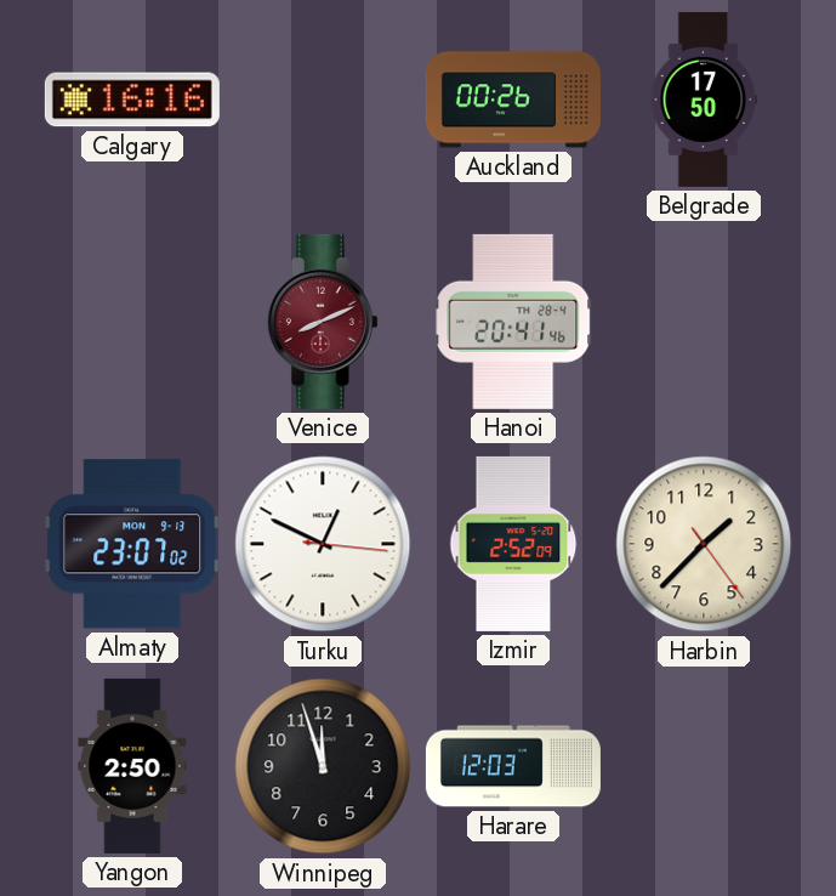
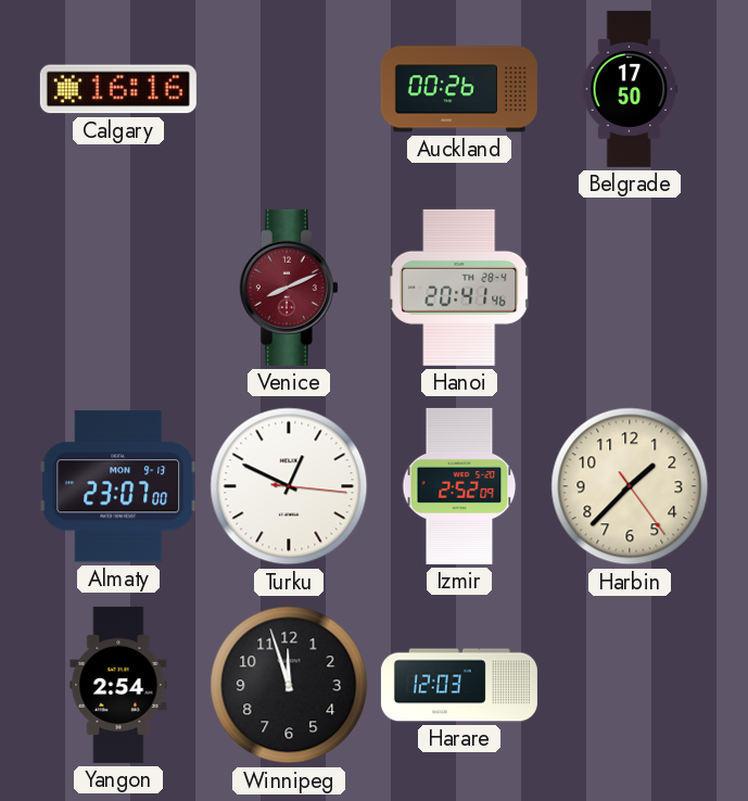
Almaty: 23:07:02 -> 23:07:00 (118, 486)
Yangon: 2:50 -> 2:54 (118, 685)
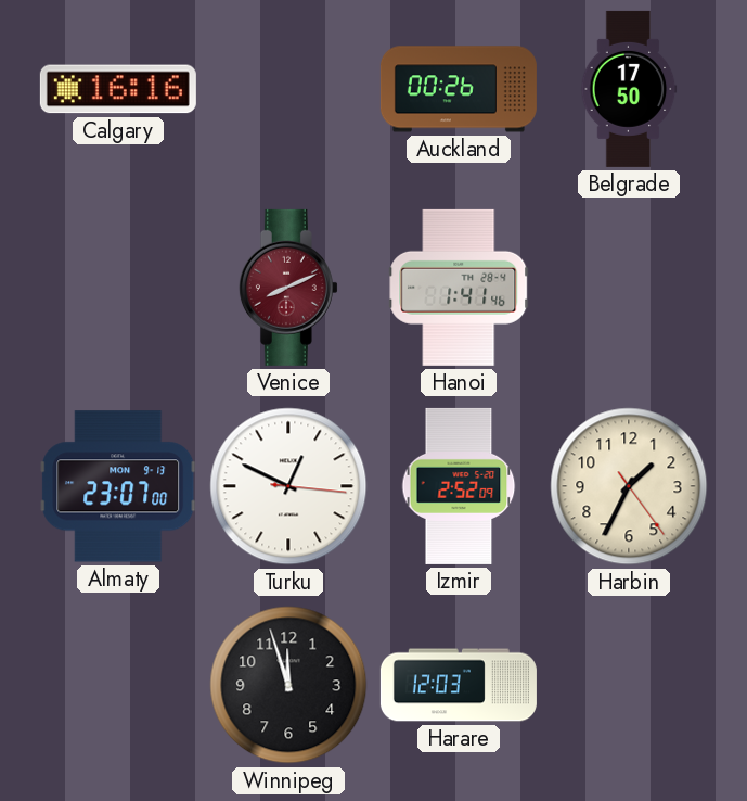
Hanoi: 20:41 -> 1:41 (459, 288)
Harbin: 1:37 -> 1:34 (629, 486)
Yangon: 2:54 -> none (118, 685)
